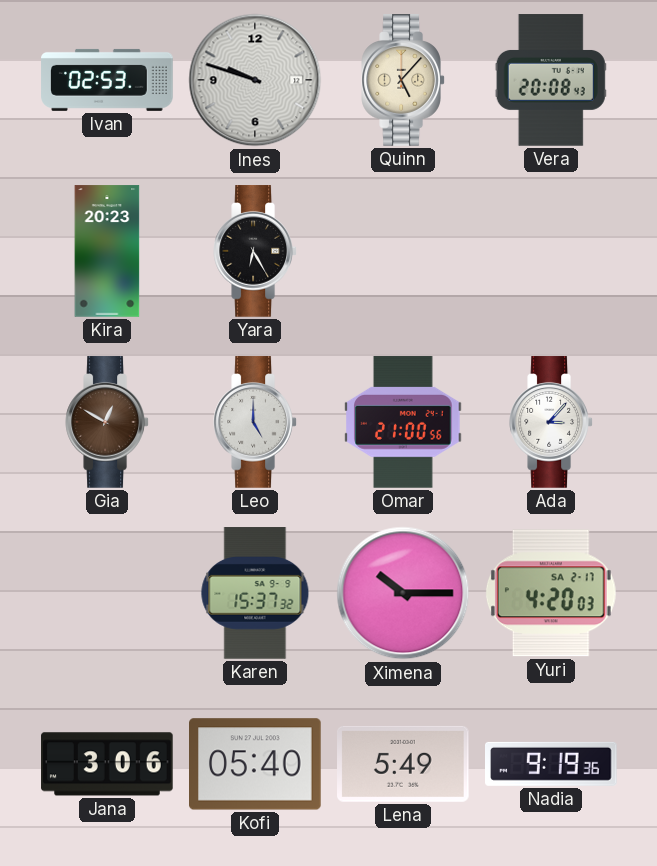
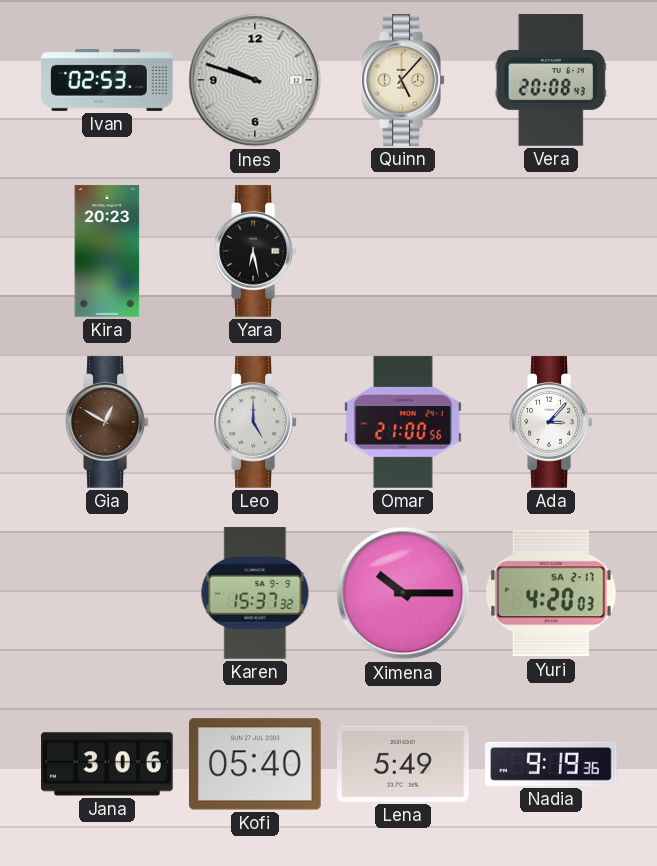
Yara: 6:25 -> 6:28 (255, 251)
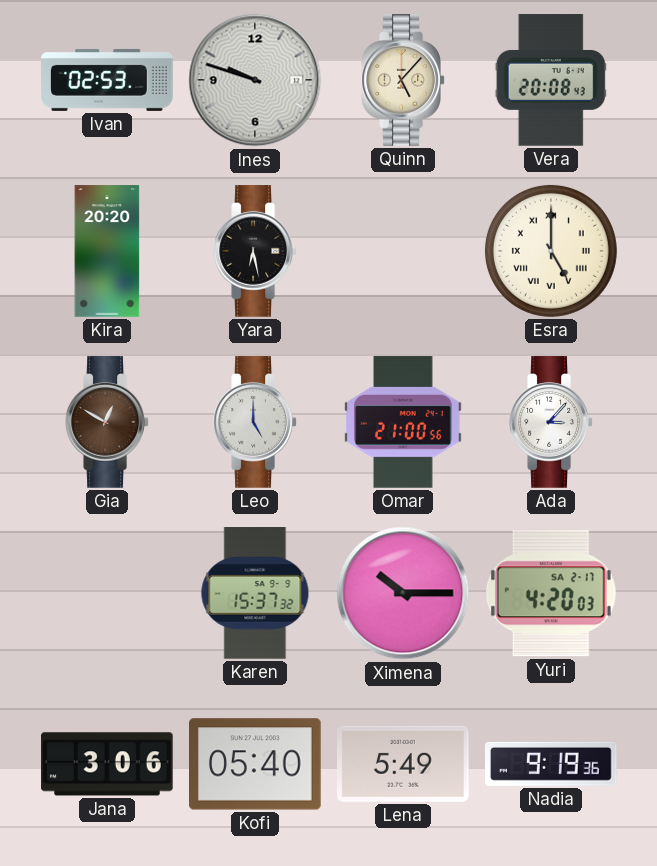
Kira: 20:23 -> 20:20 (107, 251)
Esra: none -> 5:00 (551, 251)
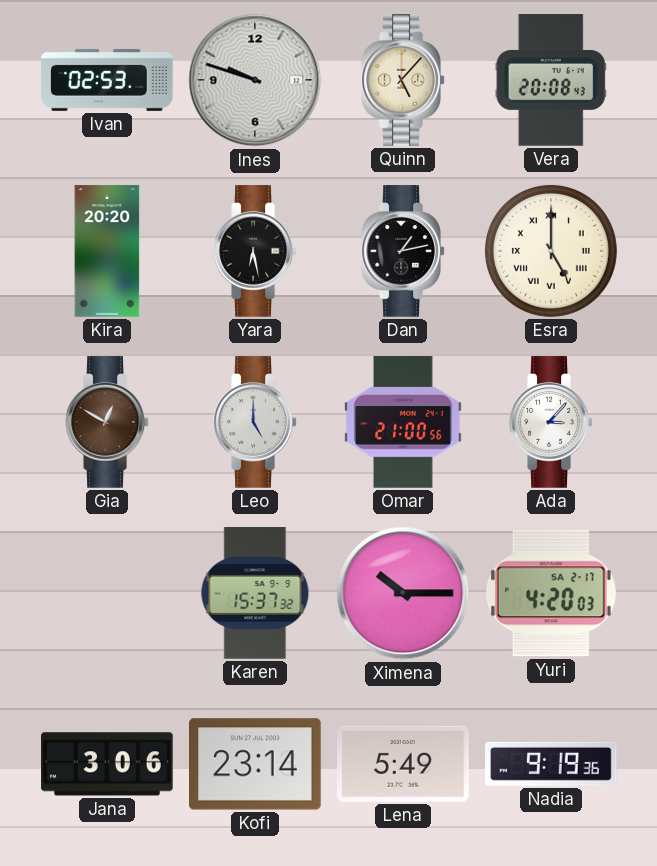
Dan: none -> 1:13 (403, 251)
Kofi: 05:40 -> 23:14 (255, 764)
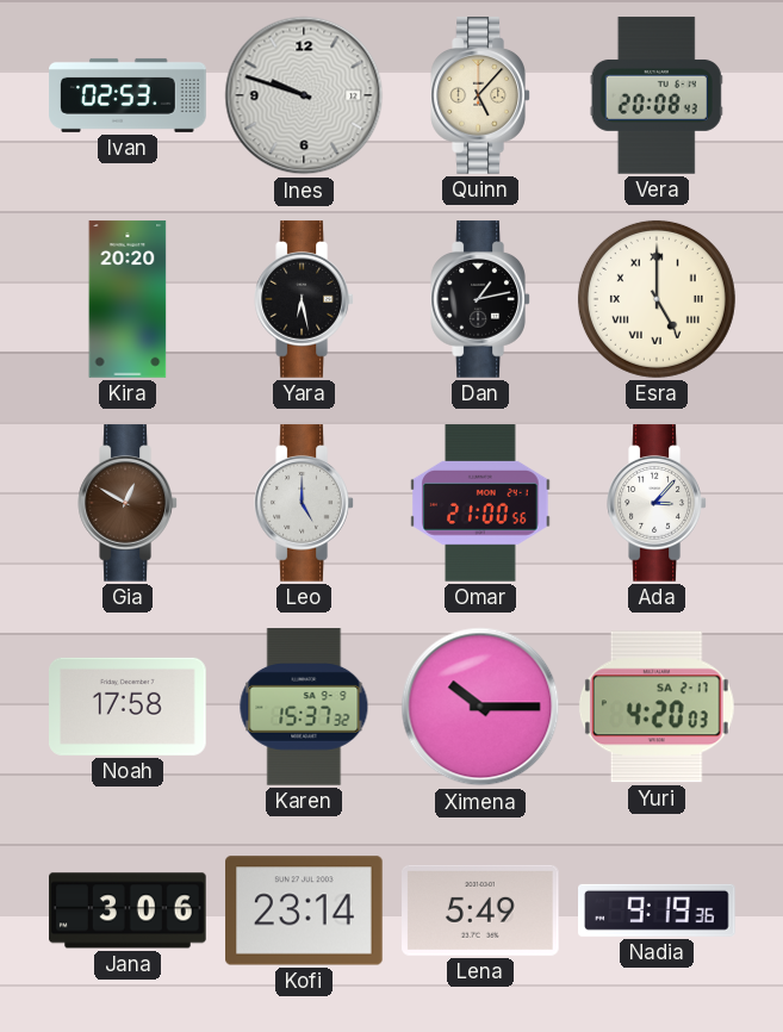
Noah: none -> 17:58 (129, 707)
